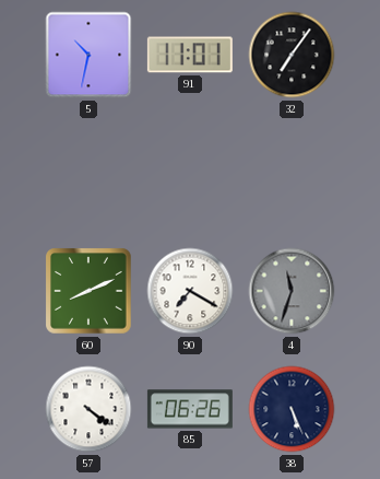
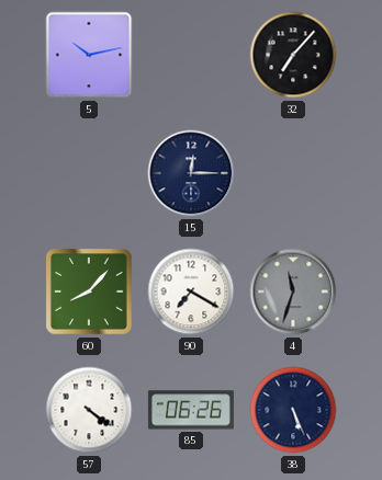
5: 10:32 -> 10:13 (89, 55)
91: 11:01 -> none (190, 55)
32: 7:06 -> 7:07 (293, 55)
15: none -> 12:15 (191, 173)
60: 8:11 -> 8:07 (89, 292)
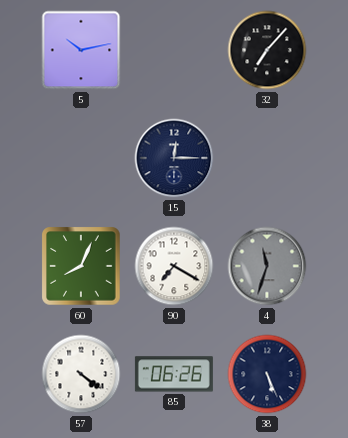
60: 8:07 -> 8:04 (81, 266)
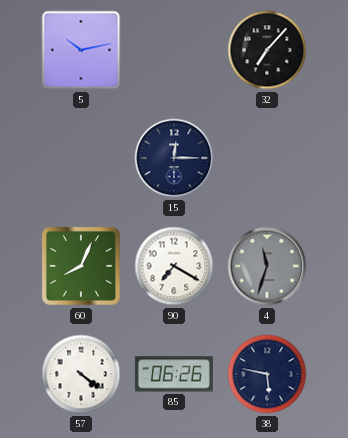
38: 5:26 -> 5:47 (267, 374)
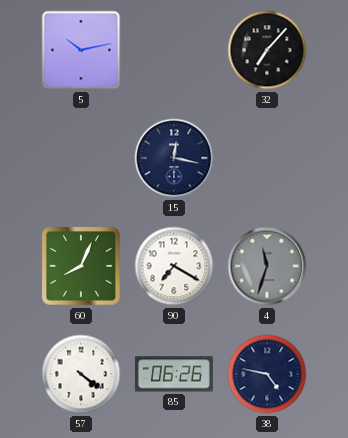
15: 12:15 -> 12:17 (174, 158)
38: 5:47 -> 4:47 (267, 374)
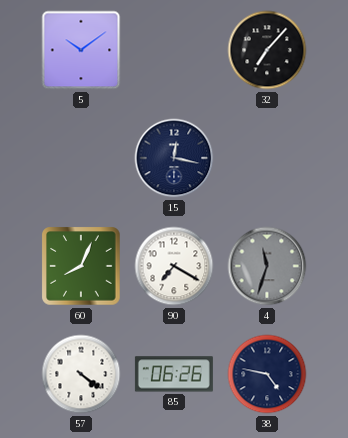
5: 10:13 -> 10:09 (81, 50)
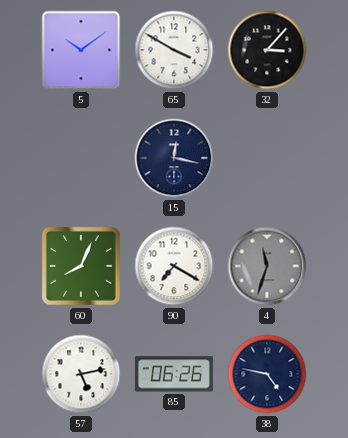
65: none -> 3:50 (174, 50)
32: 7:07 -> 3:07 (267, 50)
57: 4:21 -> 5:13 (81, 374)
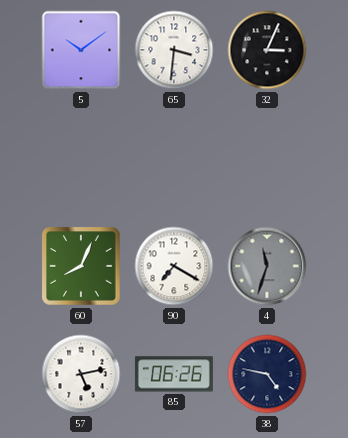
65: 3:50 -> 3:31 (174, 50)
32: 3:07 -> 3:04 (267, 50)
15: 12:17 -> none (174, 158)
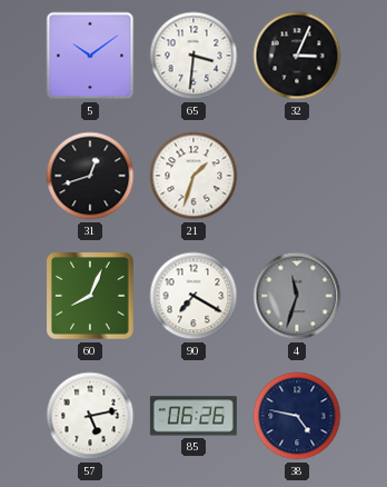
31: none -> 12:42 (90, 176)
21: none -> 1:33 (193, 176)
